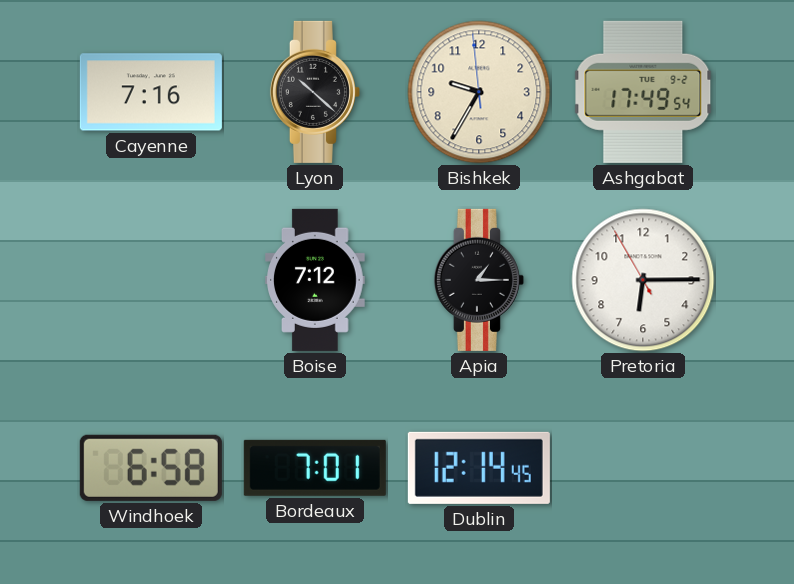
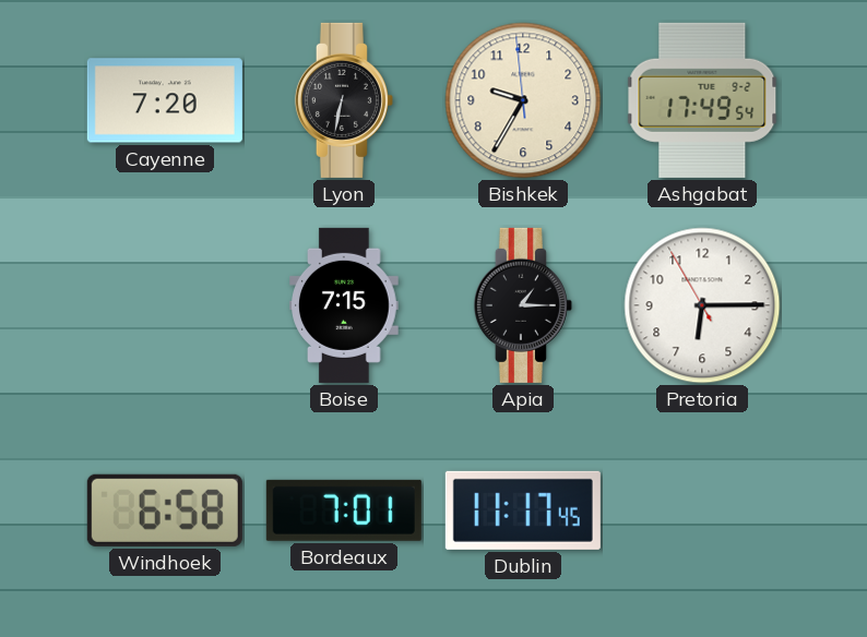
Cayenne: 7:16 -> 7:20 (165, 100)
Lyon: 10:22 -> 6:32 (344, 100)
Boise: 7:12 -> 7:15 (345, 305)
Dublin: 12:14 -> 11:17 (523, 510)
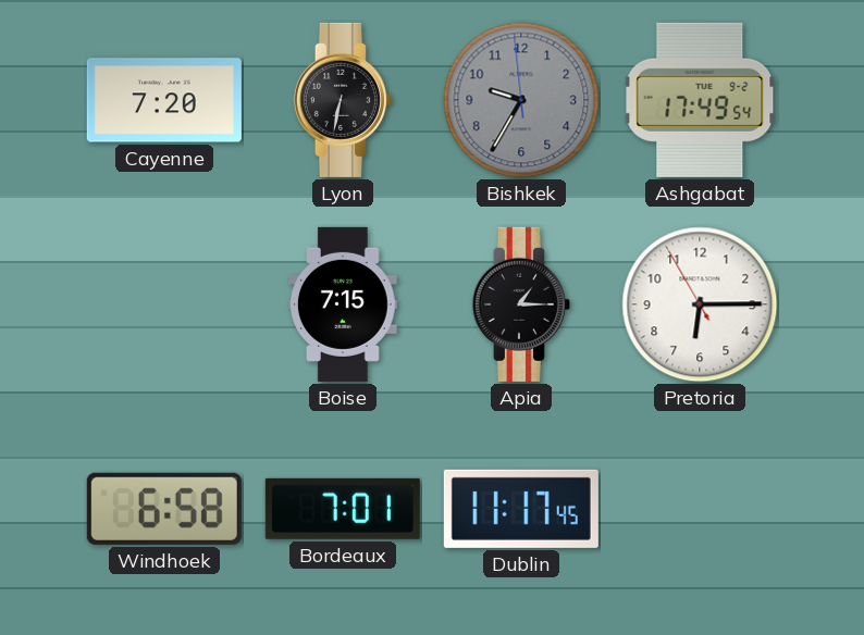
Bishkek dial: cream -> grey (521, 100)
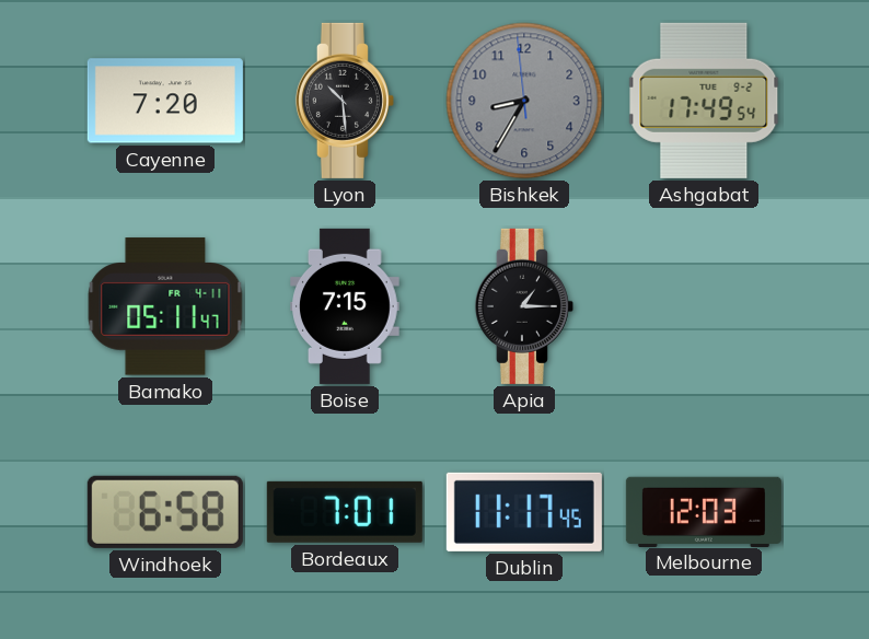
Lyon: 6:32 -> 10:29 (345, 101)
Bishkek: 9:34 -> 8:34 (524, 101)
Bamako: none -> 05:11 (165, 306)
Pretoria: 6:14 -> none (700, 304)
Melbourne: none -> 12:03 (704, 511)
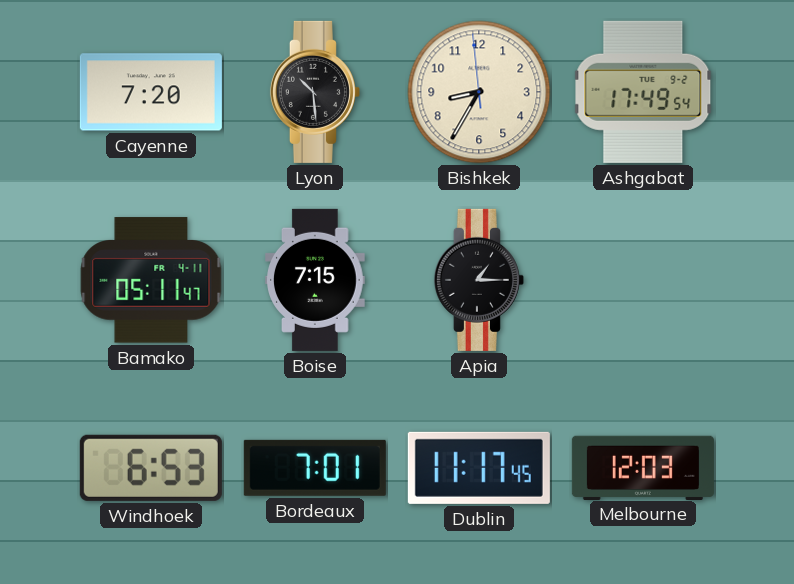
Bishkek dial: grey -> cream (479, 92)
Windhoek: 6:58 -> 6:53 (151, 468)
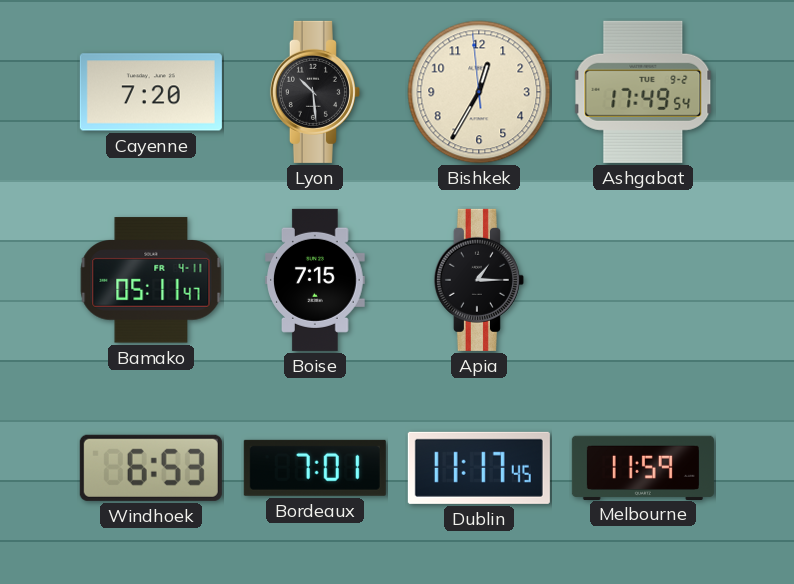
Bishkek: 8:34 -> 12:34 (479, 92)
Melbourne: 12:03 -> 11:59 (643, 467)
